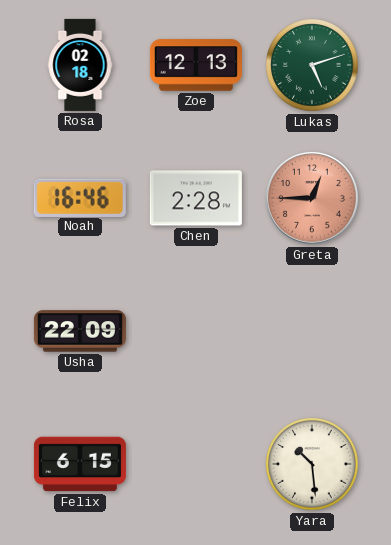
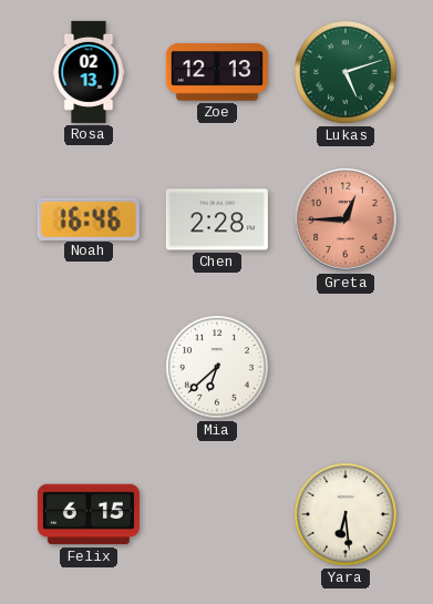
Rosa: 02:18 -> 02:13 (89, 72)
Usha: 22:09 -> none (80, 331)
Mia: none -> 6:38 (217, 367)
Yara: 10:29 -> 6:29 (346, 514)
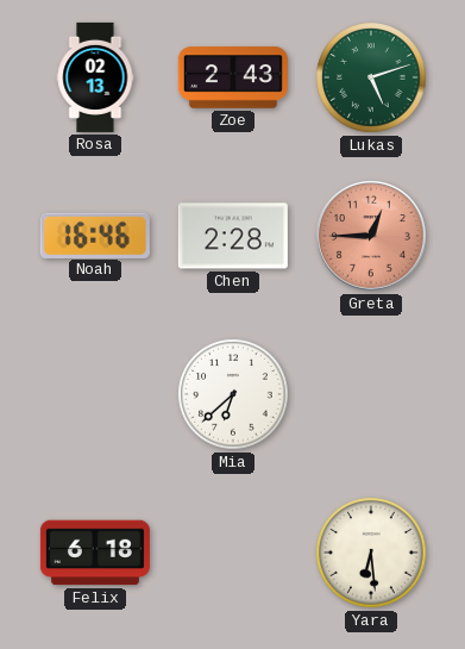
Zoe: 12:13 -> 2:43 (233, 77)
Felix: 6:15 -> 6:18 (95, 553)
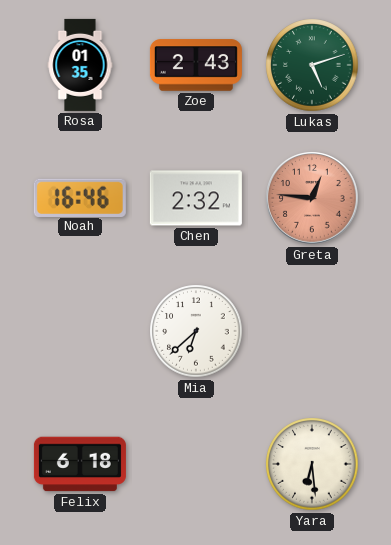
Rosa: 02:13 -> 01:35 (80, 65)
Chen: 2:28 -> 2:32 (196, 198)
Greta: 12:45 -> 12:46 (313, 199)
